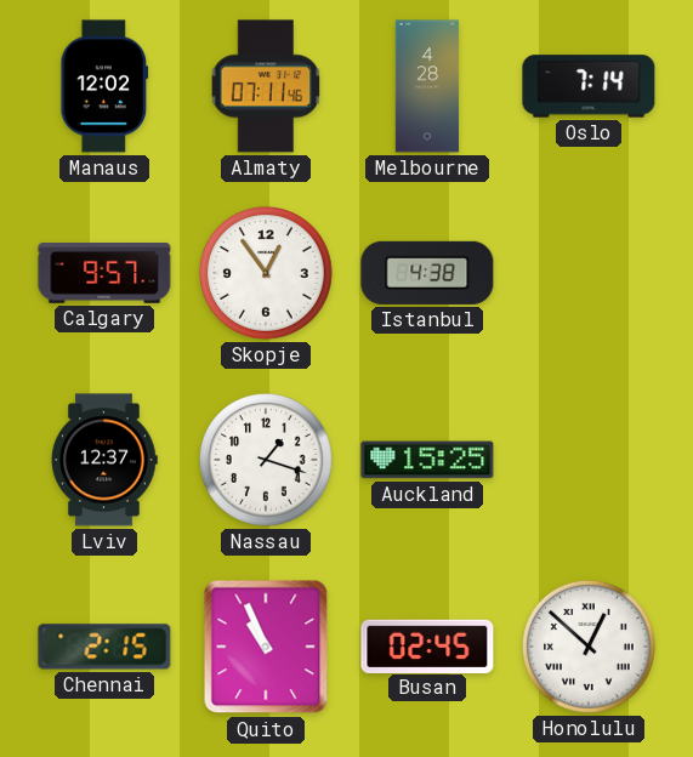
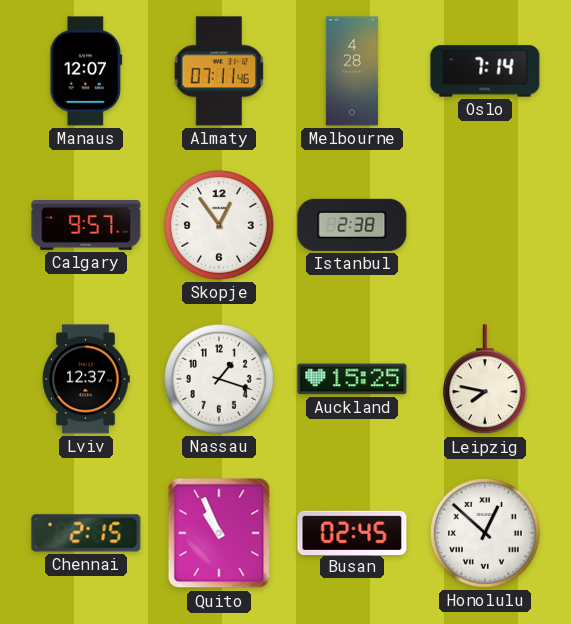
Manaus: 12:02 -> 12:07 (86, 71)
Istanbul: 4:38 -> 2:38 (352, 225)
Leipzig: none -> 7:47 (485, 380)
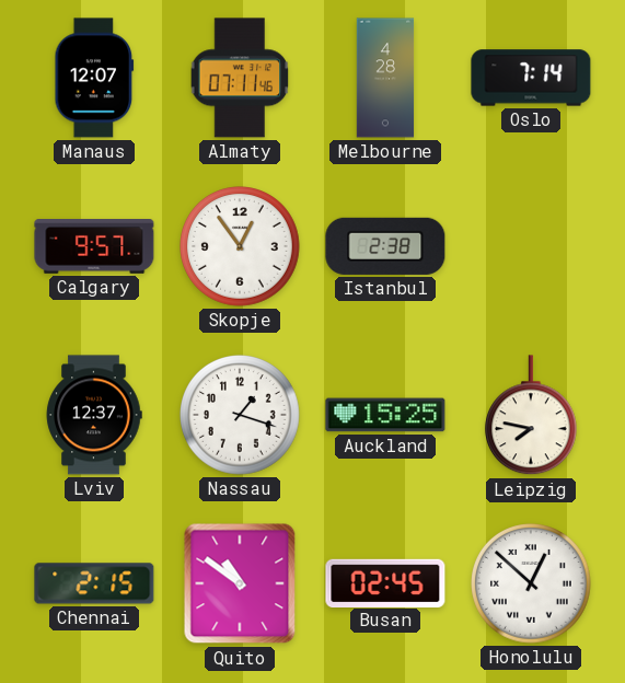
Quito: 10:56 -> 10:51 (240, 583)
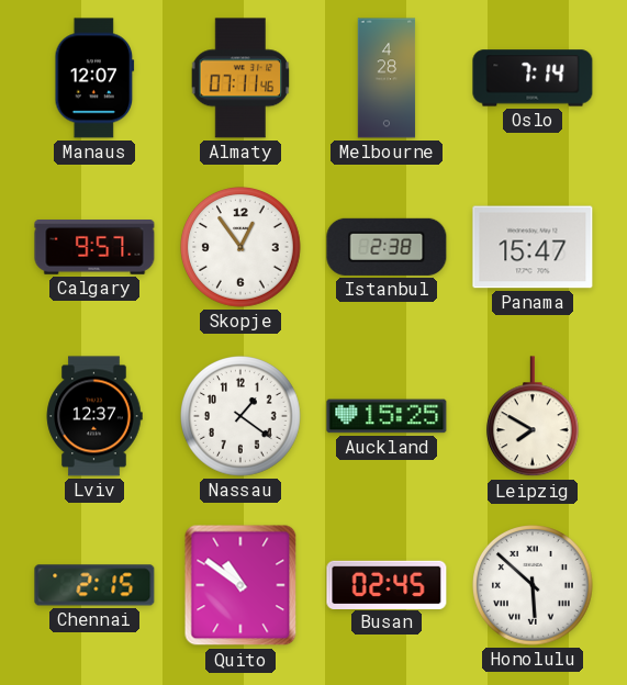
Panama: none -> 15:47 (533, 247)
Nassau: 1:18 -> 1:21 (242, 417)
Leipzig: 7:47 -> 7:50 (533, 417)
Honolulu: 12:52 -> 5:52 (534, 586)
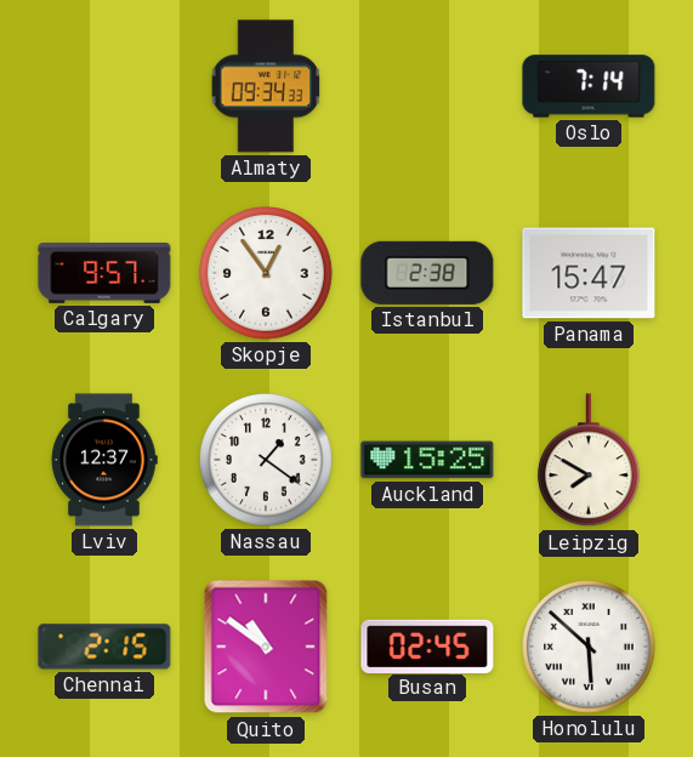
Manaus: 12:07 -> none (94, 78)
Almaty: 07:11 -> 09:34 (266, 86)
Melbourne: 4:28 -> none (387, 78)
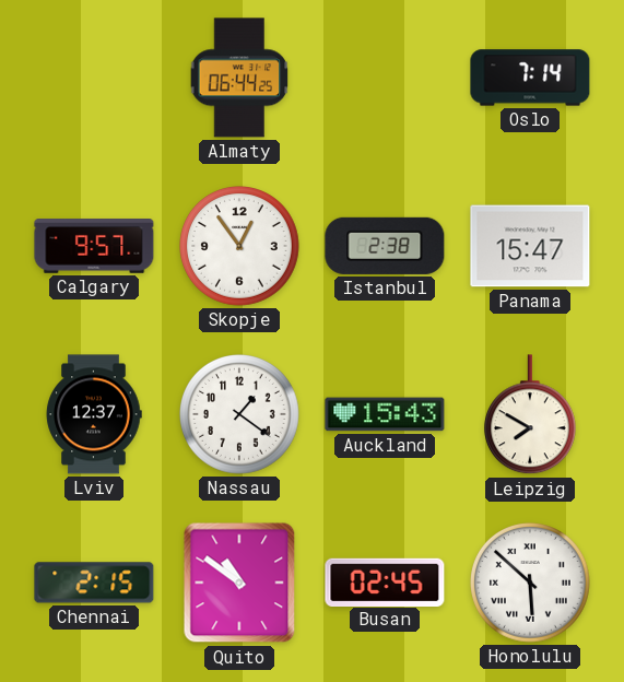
Almaty: 09:34 -> 06:44 (239, 78)
Auckland: 15:25 -> 15:43 (385, 414)
